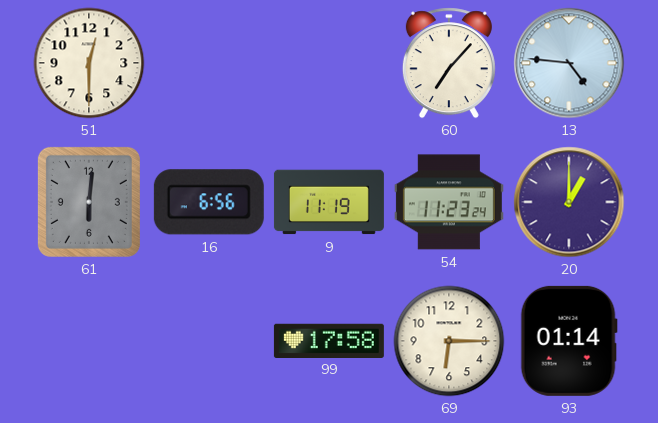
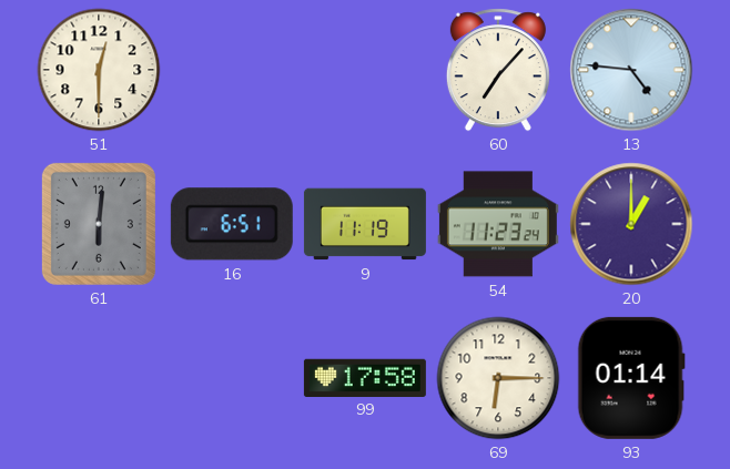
16: 6:56 -> 6:51 (232, 224)
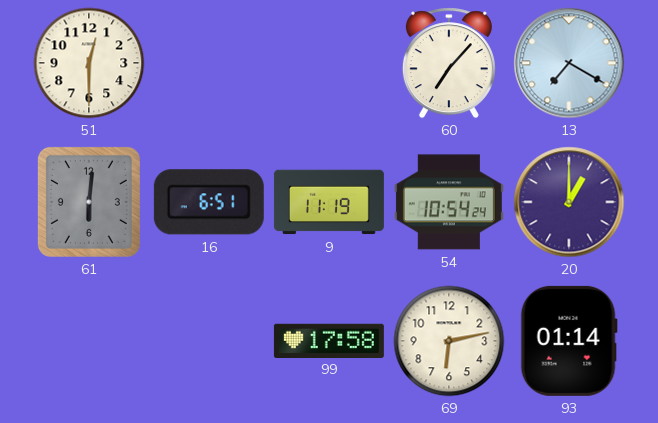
13: 4:46 -> 7:20 (569, 63)
54: 11:23 -> 10:54 (449, 202)
69: 6:15 -> 6:13 (449, 341)
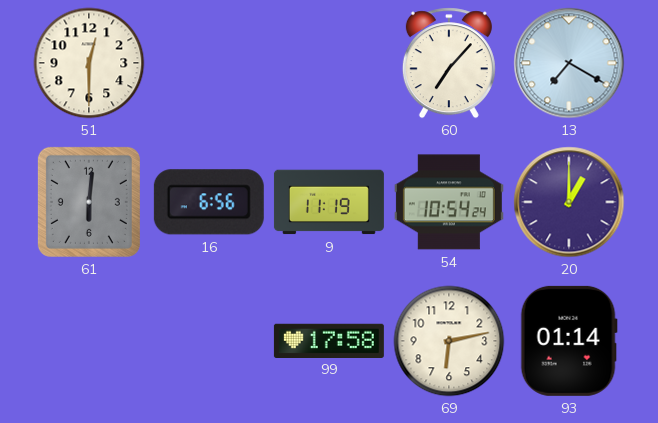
16: 6:51 -> 6:56 (209, 202)
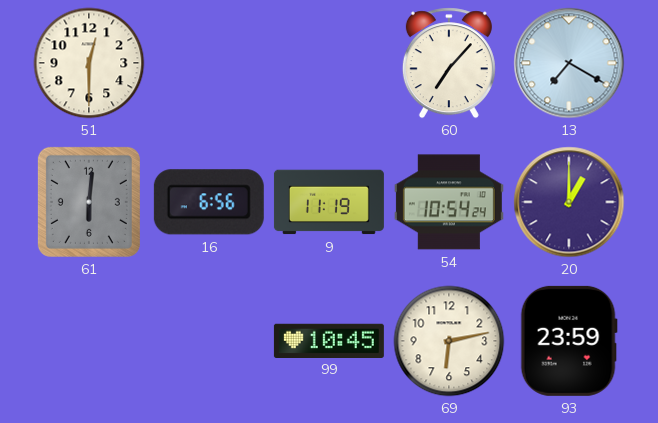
99: 17:58 -> 10:45 (329, 340)
93: 01:14 -> 23:59 (569, 341)
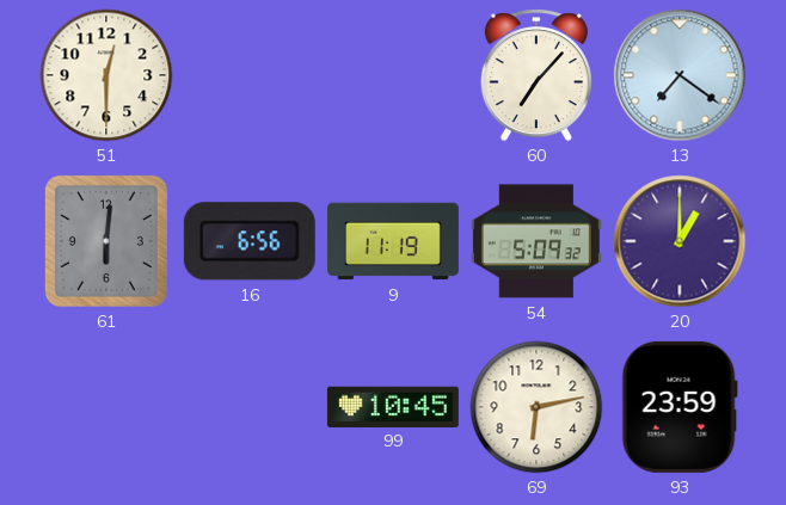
13: 7:20 -> 7:21 (680, 75)
54: 10:54 -> 5:09 (536, 241)
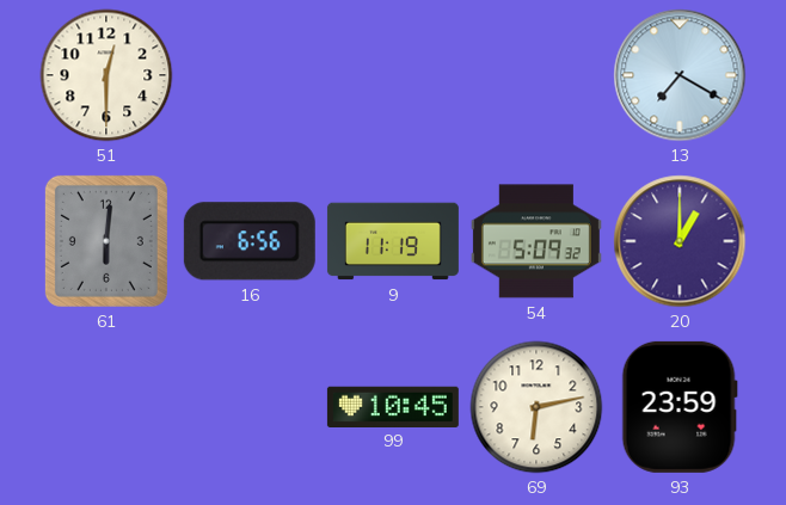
60: 7:07 -> none (536, 75)
13: 7:21 -> 7:20 (680, 75)
